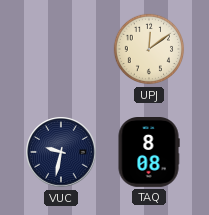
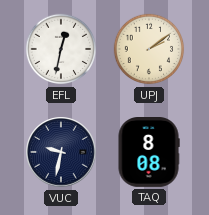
EFL: none -> 12:32 (61, 49)
UPJ: 12:09 -> 2:09 (149, 49)
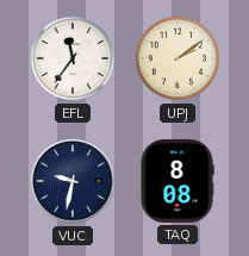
EFL: 12:32 -> 11:36 (73, 58)
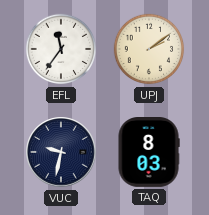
TAQ: 8:08 -> 8:03 (149, 153)
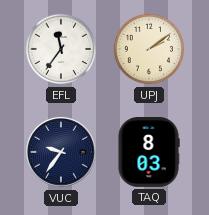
VUC: 9:32 -> 9:36 (61, 152)
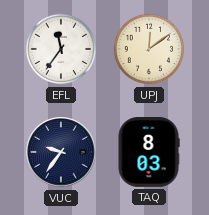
UPJ: 2:09 -> 12:09 (149, 49)
